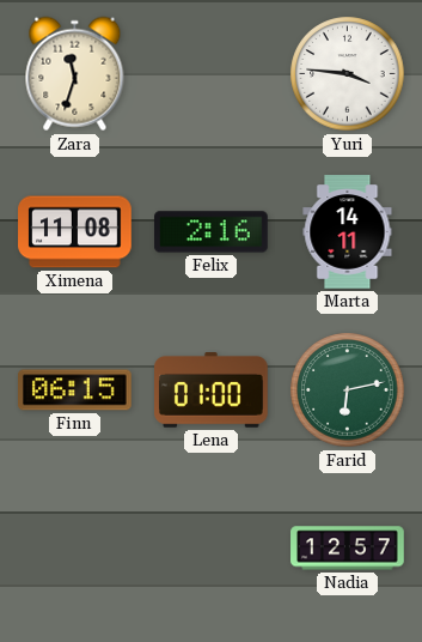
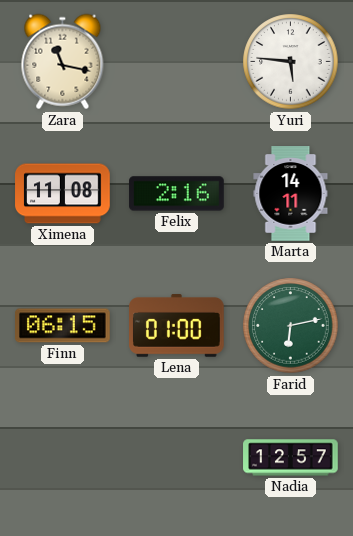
Zara: 11:33 -> 11:17 (63, 62)
Yuri: 3:46 -> 5:46 (291, 62)
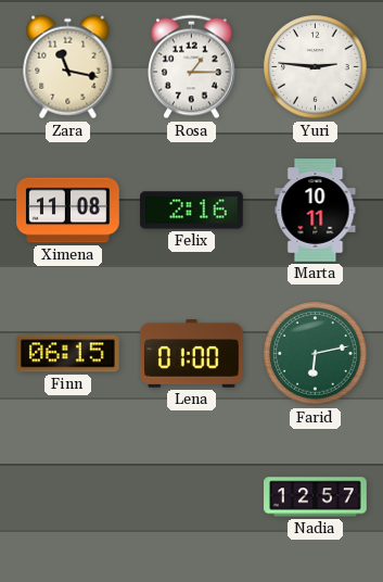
Rosa: none -> 1:15 (192, 67)
Yuri: 5:46 -> 2:46 (316, 67)
Marta: 14:11 -> 10:11 (316, 211)
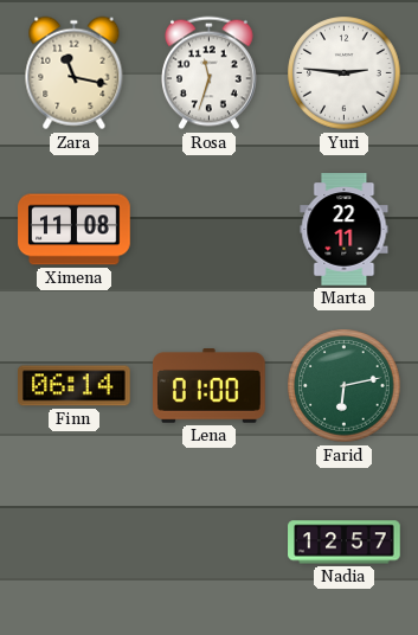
Rosa: 1:15 -> 11:33 (210, 73)
Felix: 2:16 -> none (192, 211)
Marta: 10:11 -> 22:11 (345, 230)
Finn: 06:15 -> 06:14 (75, 386)
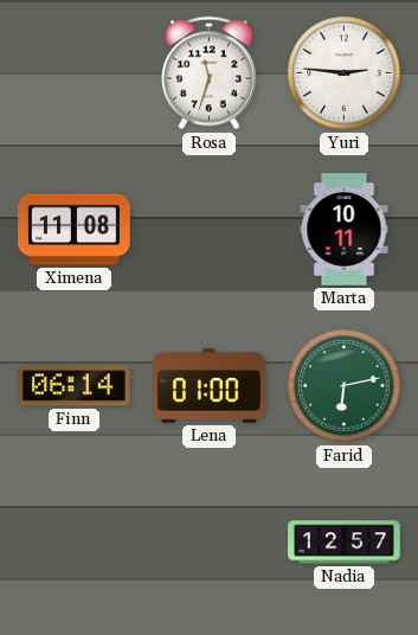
Zara: 11:17 -> none (75, 73)
Marta: 22:11 -> 10:11 (345, 230)
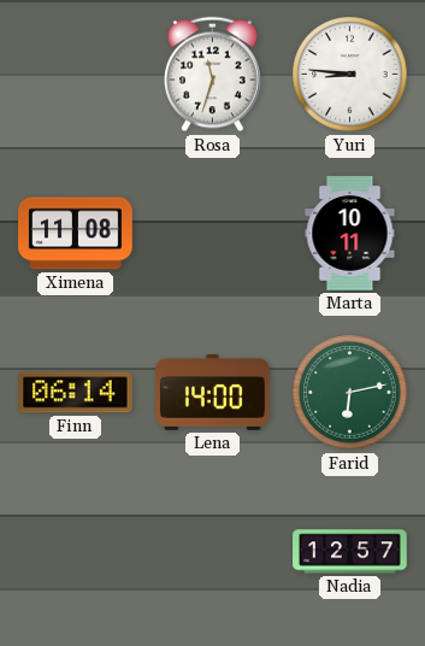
Yuri: 2:46 -> 8:46 (350, 75)
Lena: 01:00 -> 14:00 (213, 393)
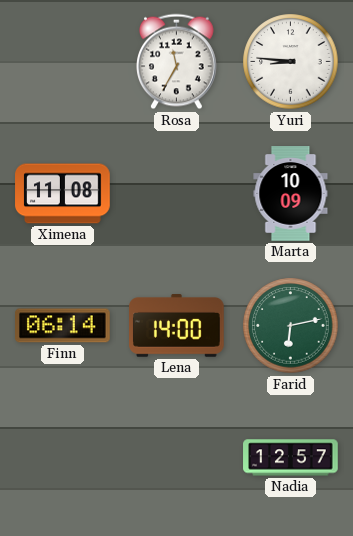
Rosa: 11:33 -> 11:35 (177, 62)
Marta: 10:11 -> 10:09 (291, 194)
